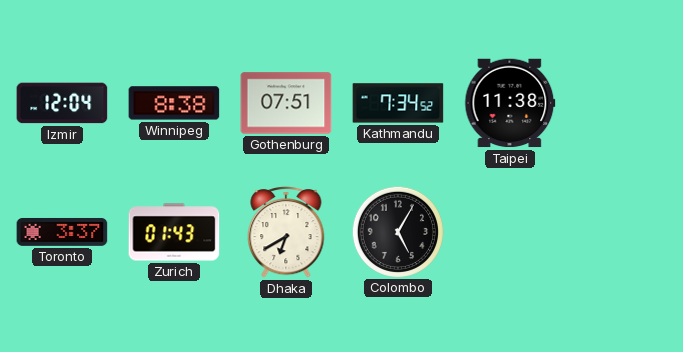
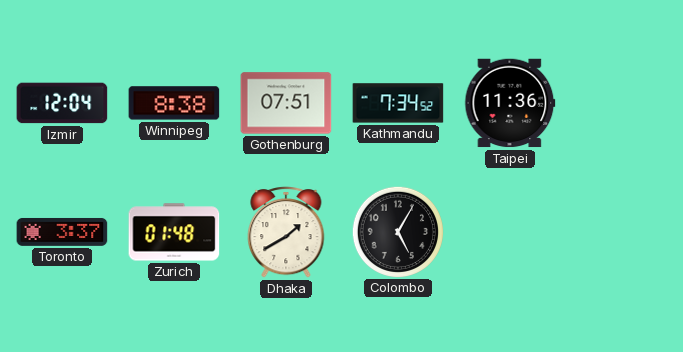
Taipei: 11:38 -> 11:36 (510, 103)
Zurich: 01:43 -> 01:48 (174, 232)
Dhaka: 6:40 -> 1:40 (286, 233)
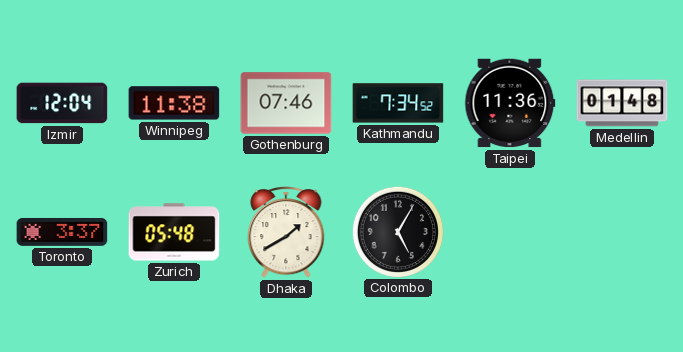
Winnipeg: 8:38 -> 11:38 (174, 103)
Gothenburg: 07:51 -> 07:46 (286, 103)
Medellin: none -> 01:48 (622, 103)
Zurich: 01:48 -> 05:48 (174, 232)
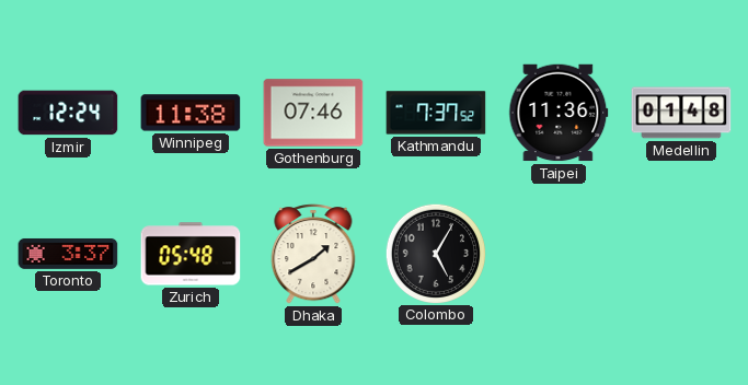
Izmir: 12:04 -> 12:24 (68, 113)
Kathmandu: 7:34 -> 7:37 (436, 113)
